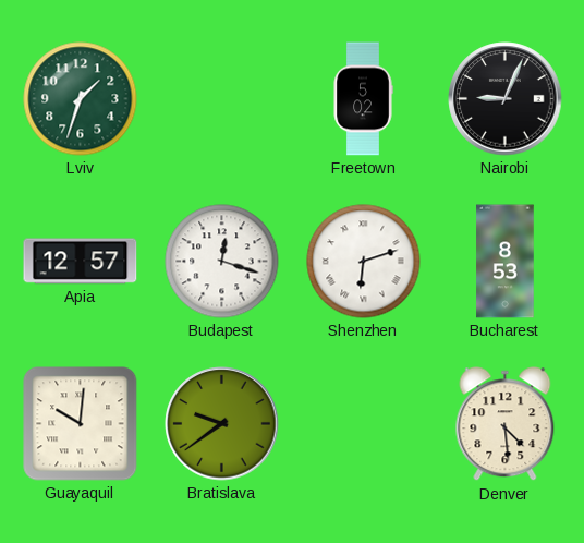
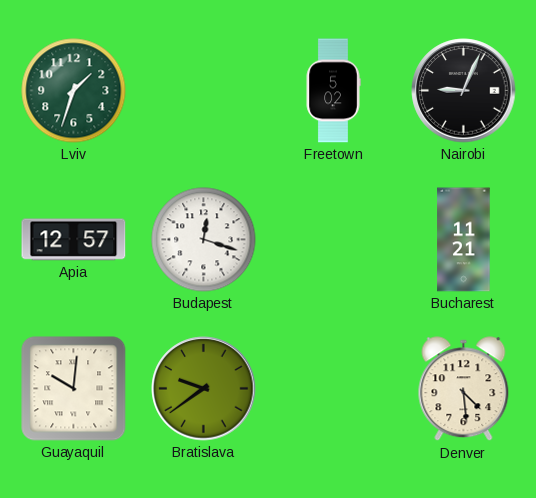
Shenzhen: 6:12 -> none (364, 262)
Bucharest: 8:53 -> 11:21 (464, 240)
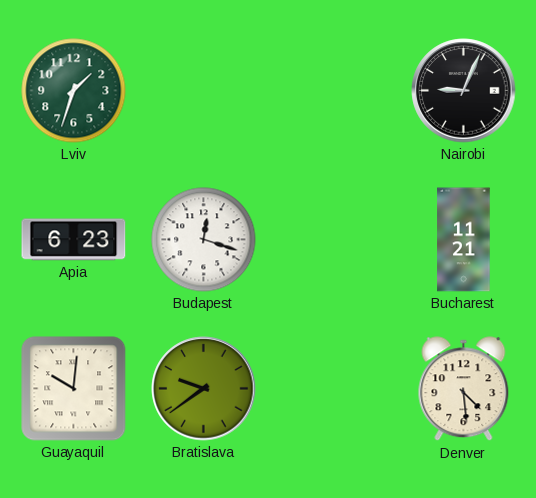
Freetown: 5:02 -> none (333, 91)
Apia: 12:57 -> 6:23 (74, 240)
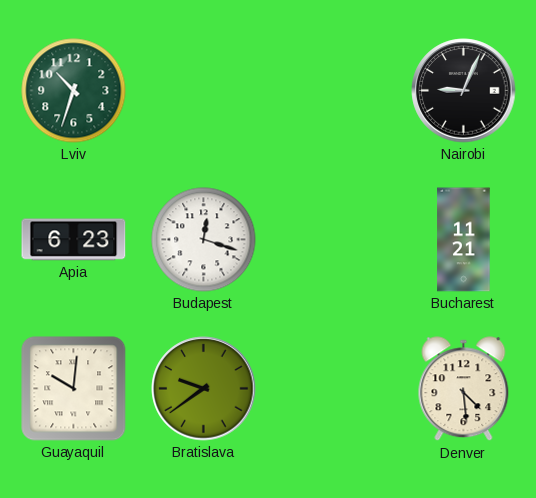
Lviv: 1:33 -> 10:33 (74, 91)
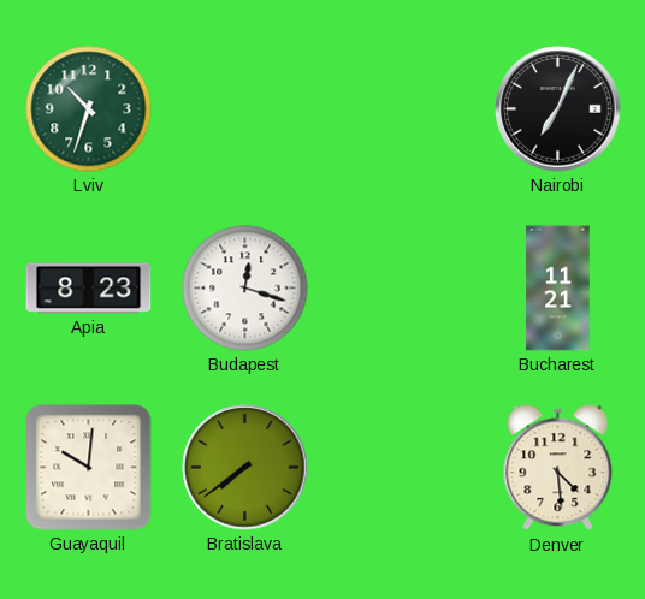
Nairobi: 9:04 -> 7:04 (558, 109)
Apia: 6:23 -> 8:23 (89, 289)
Bratislava: 9:39 -> 7:39 (245, 468)
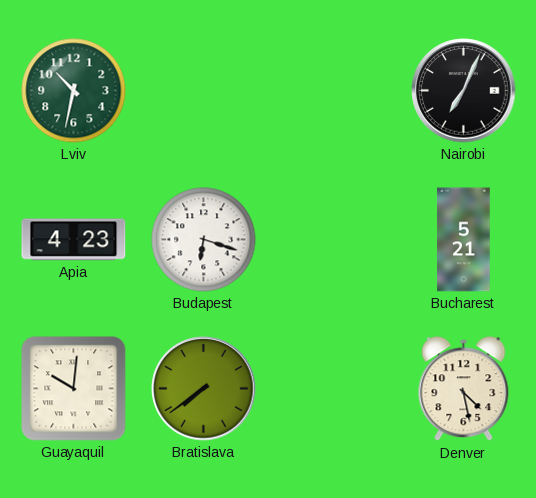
Lviv: 10:33 -> 10:32 (74, 91)
Apia: 8:23 -> 4:23 (74, 240)
Budapest: 12:18 -> 6:18 (204, 240)
Bucharest: 11:21 -> 5:21 (464, 240)
Denver: 4:29 -> 4:28 (464, 389)
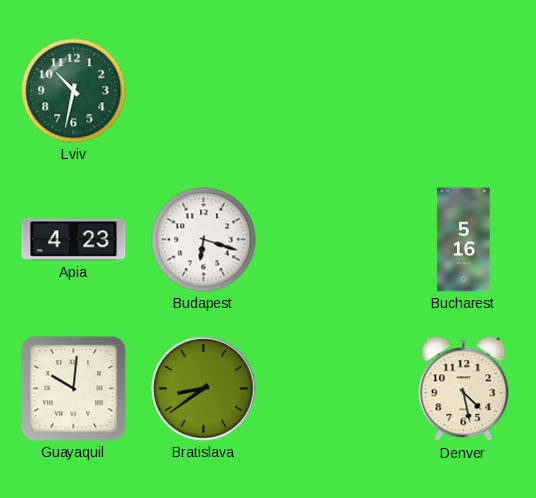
Nairobi: 7:04 -> none (464, 91)
Bucharest: 5:21 -> 5:16 (464, 240)
Bratislava: 7:39 -> 8:39 (204, 389)
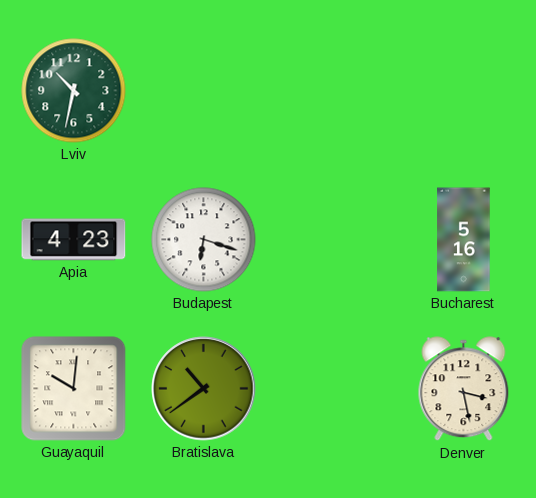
Bratislava: 8:39 -> 10:39 (204, 389)
Denver: 4:28 -> 3:28 (464, 389)
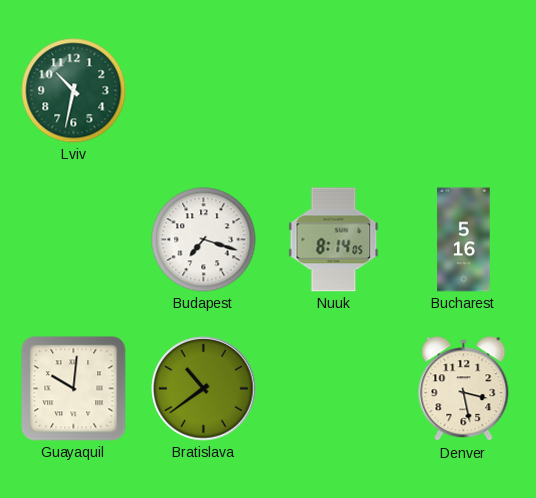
Apia: 4:23 -> none (74, 240)
Budapest: 6:18 -> 7:18 (204, 240)
Nuuk: none -> 8:14 (334, 240)
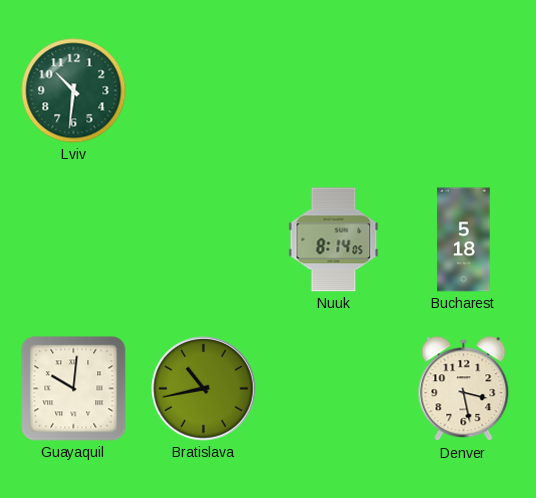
Lviv: 10:32 -> 10:31 (74, 91)
Budapest: 7:18 -> none (204, 240)
Bucharest: 5:16 -> 5:18 (464, 240)
Bratislava: 10:39 -> 10:43 (204, 389)
